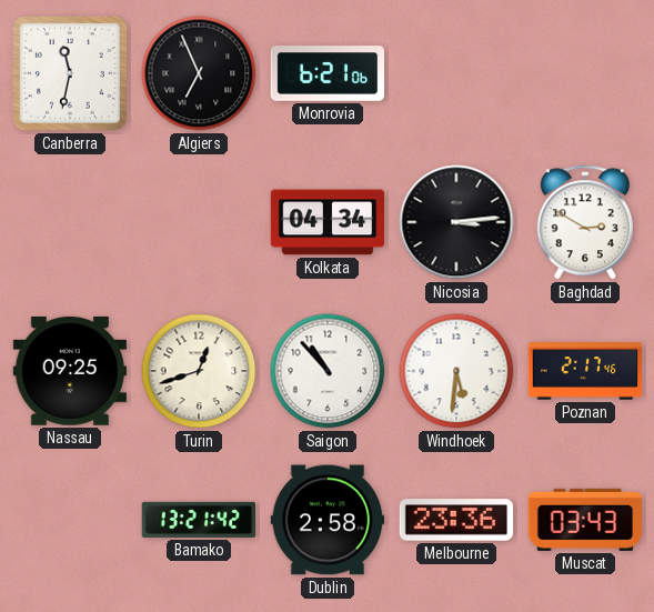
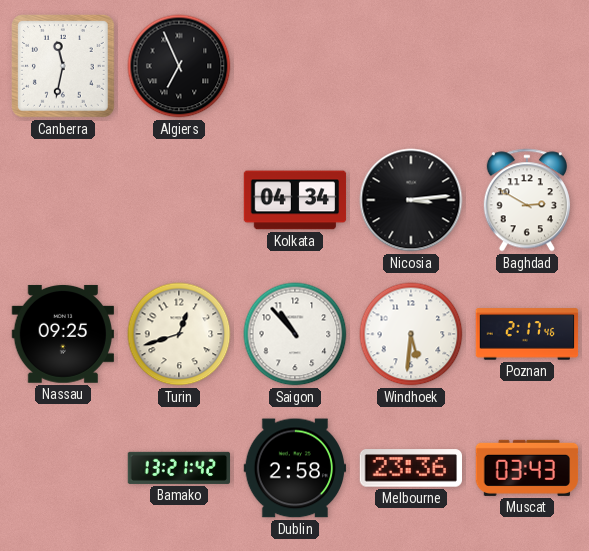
Monrovia: 6:21 -> none (328, 73)
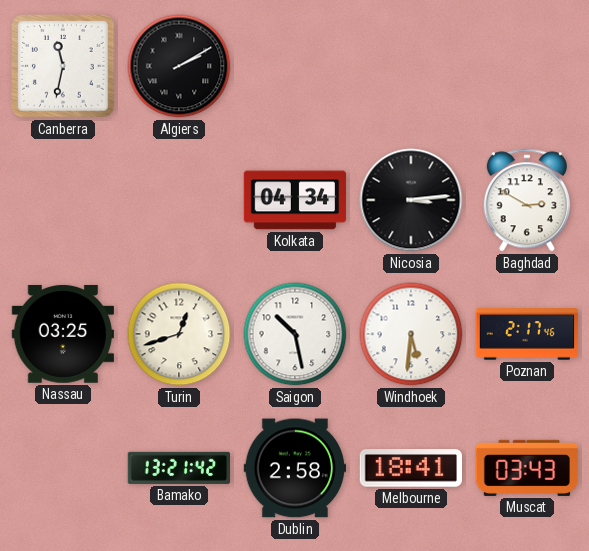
Algiers: 6:56 -> 2:10 (179, 66)
Nassau: 09:25 -> 03:25 (62, 334)
Saigon: 10:53 -> 10:28 (295, 334)
Melbourne: 23:36 -> 18:41 (410, 468)
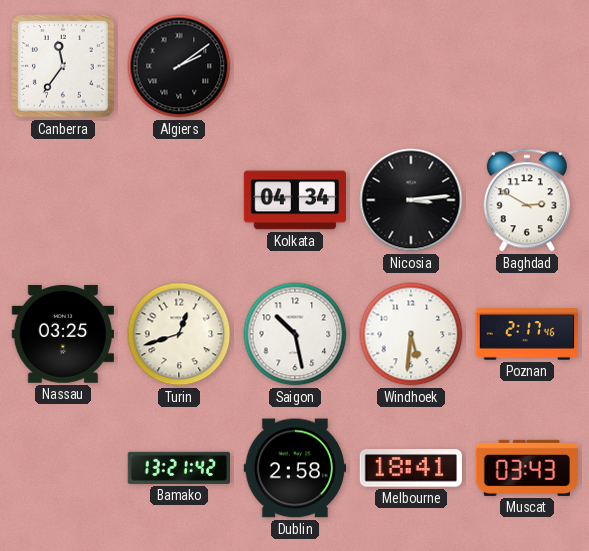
Canberra: 11:32 -> 11:36 (64, 67)
Algiers: 2:10 -> 2:09 (179, 66)
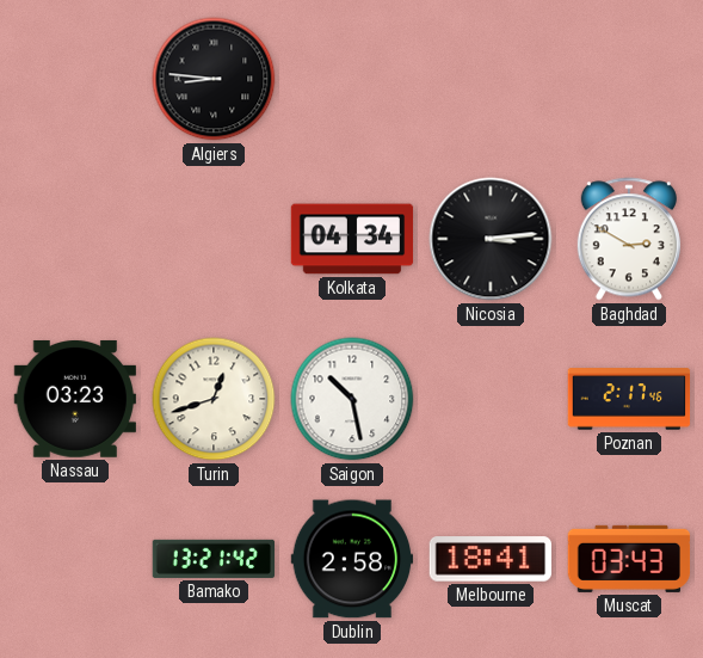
Canberra: 11:36 -> none (64, 67)
Algiers: 2:09 -> 8:46 (214, 79)
Nassau: 03:25 -> 03:23 (74, 399)
Windhoek: 5:31 -> none (411, 334)
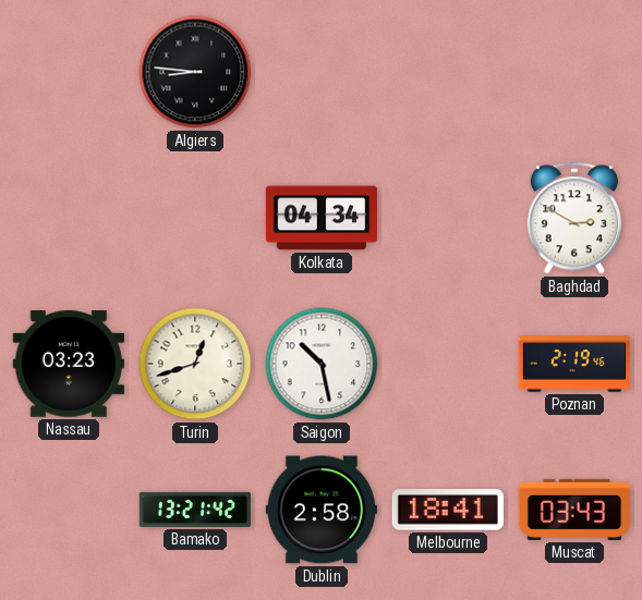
Nicosia: 3:14 -> none (491, 239)
Poznan: 2:17 -> 2:19 (574, 364)
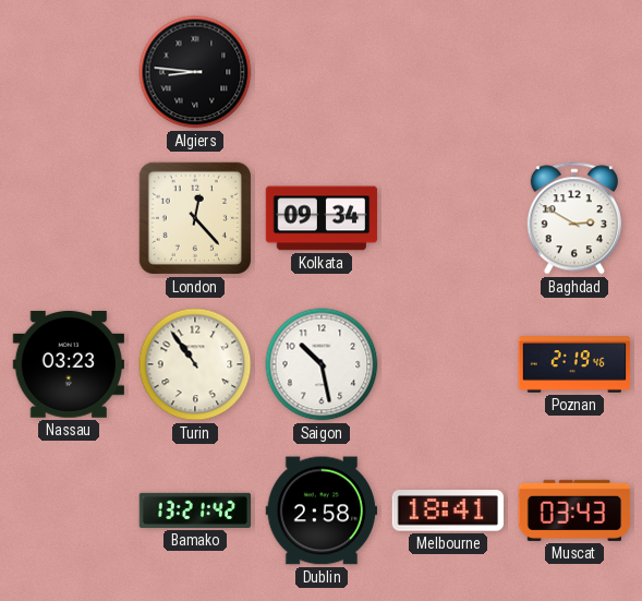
London: none -> 12:23 (195, 218)
Kolkata: 04:34 -> 09:34 (322, 218)
Turin: 12:42 -> 10:54 (195, 364)
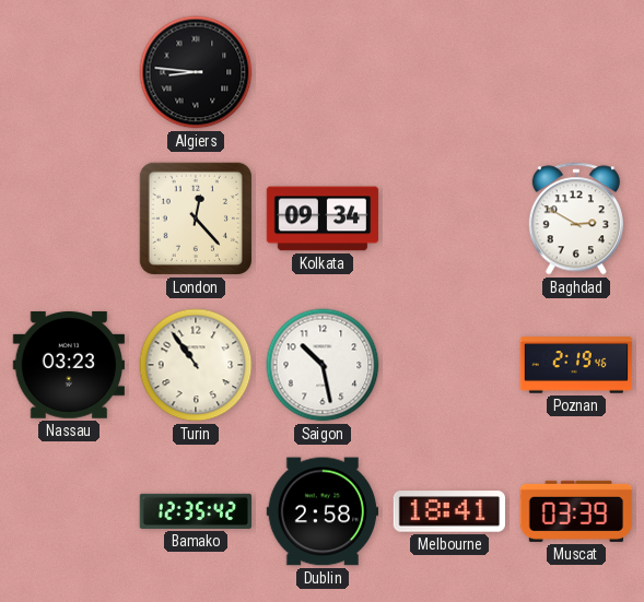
Bamako: 13:21 -> 12:35 (196, 511)
Muscat: 03:43 -> 03:39 (576, 511)
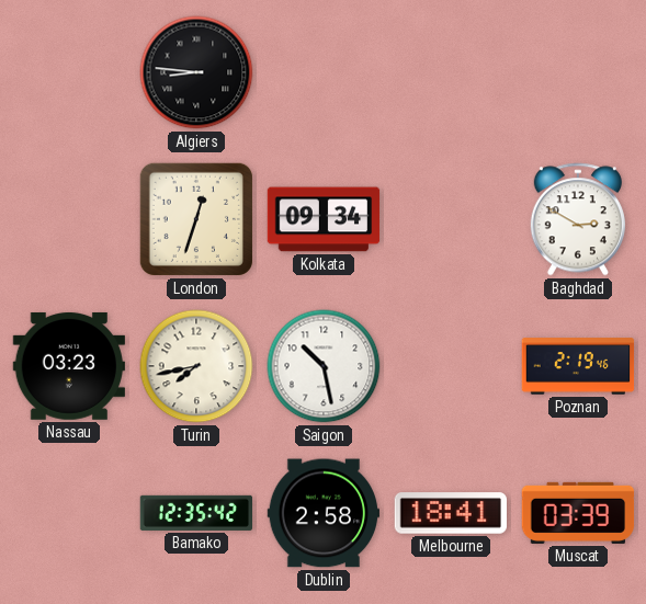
London: 12:23 -> 12:33 (196, 219)
Turin: 10:54 -> 7:43 (196, 366)
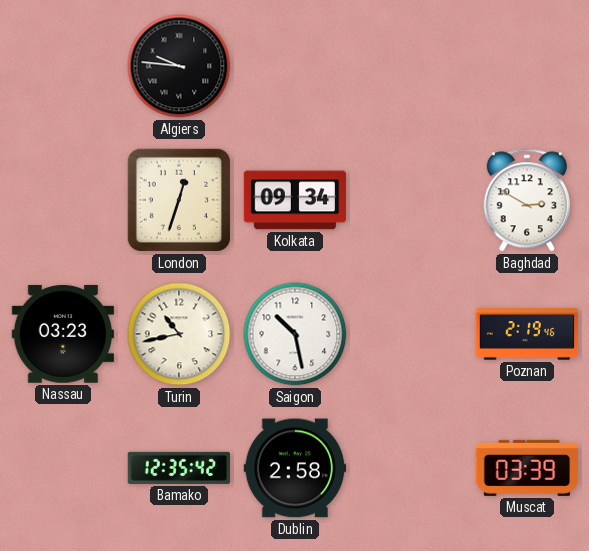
Algiers: 8:46 -> 9:46 (179, 66)
Turin: 7:43 -> 10:43 (179, 334)
Melbourne: 18:41 -> none (450, 513)
